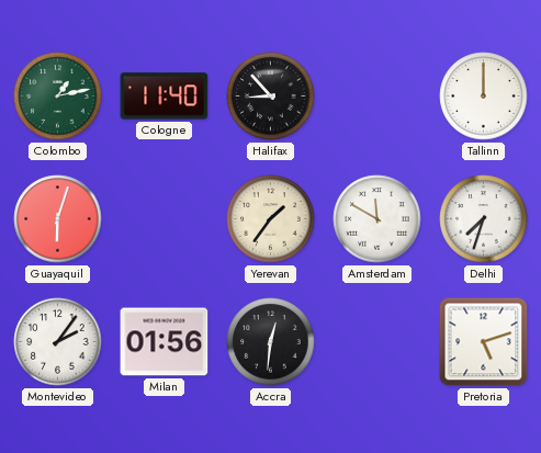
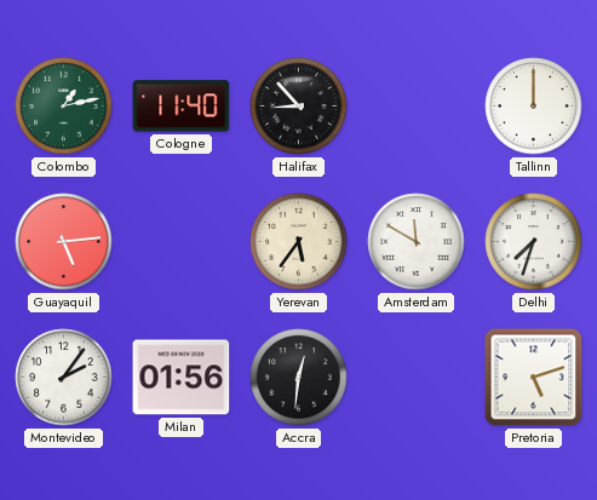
Guayaquil: 6:03 -> 5:14 (64, 242)
Yerevan: 1:36 -> 5:36 (299, 242)
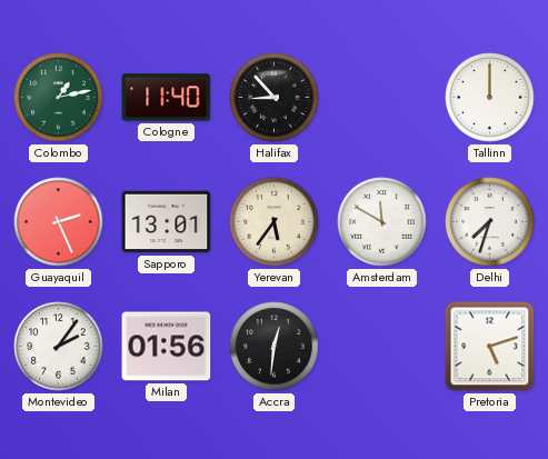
Guayaquil: 5:14 -> 2:26 (59, 222)
Sapporo: none -> 13:01 (167, 222)
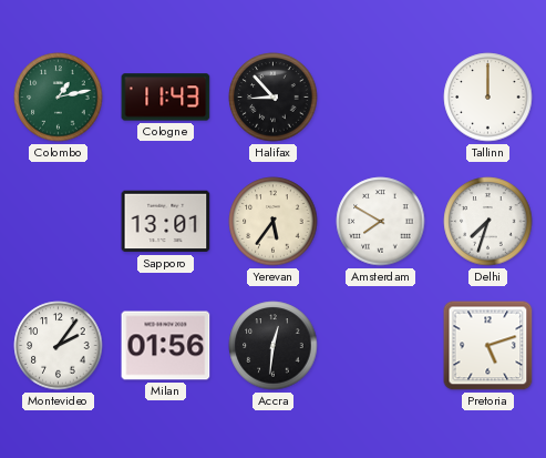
Cologne: 11:40 -> 11:43 (166, 98)
Guayaquil: 2:26 -> none (59, 222)
Amsterdam: 11:50 -> 7:50 (381, 222)
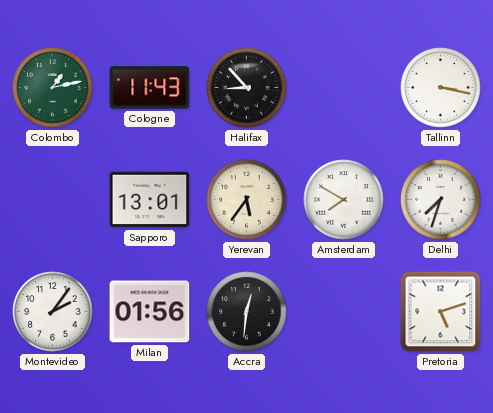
Tallinn: 12:00 -> 3:17 (441, 88)
